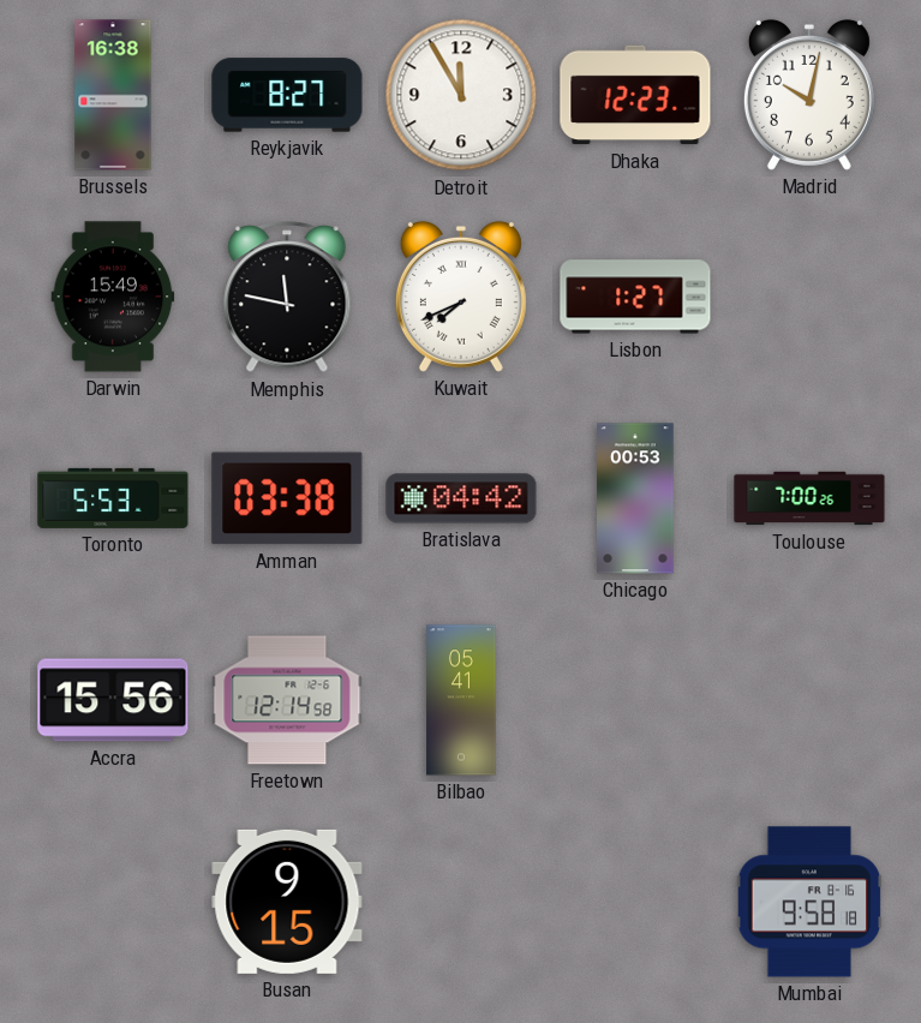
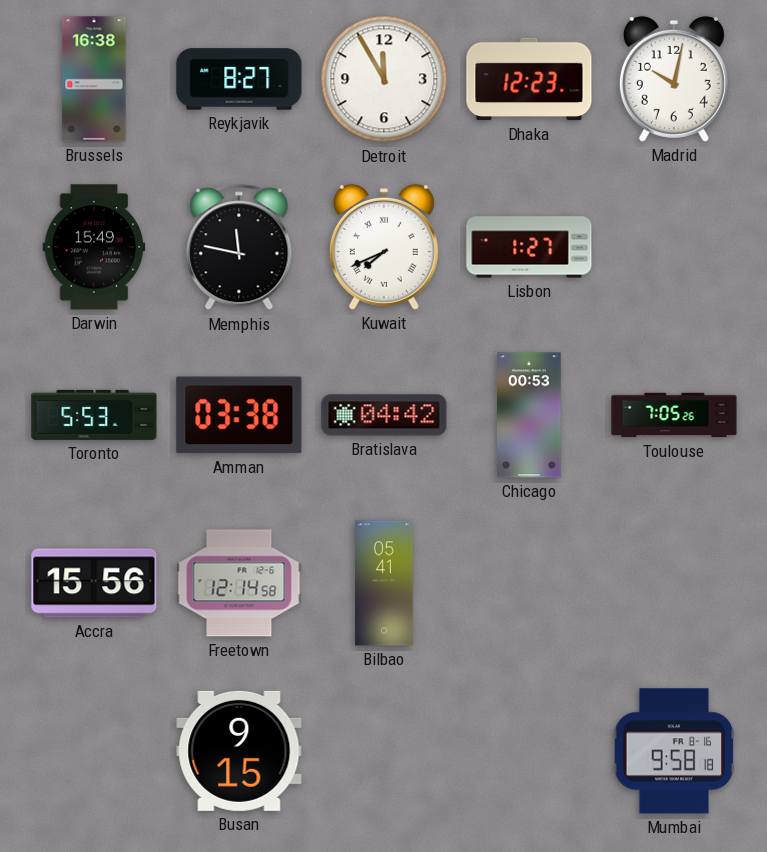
Toulouse: 7:00 -> 7:05 (674, 415)
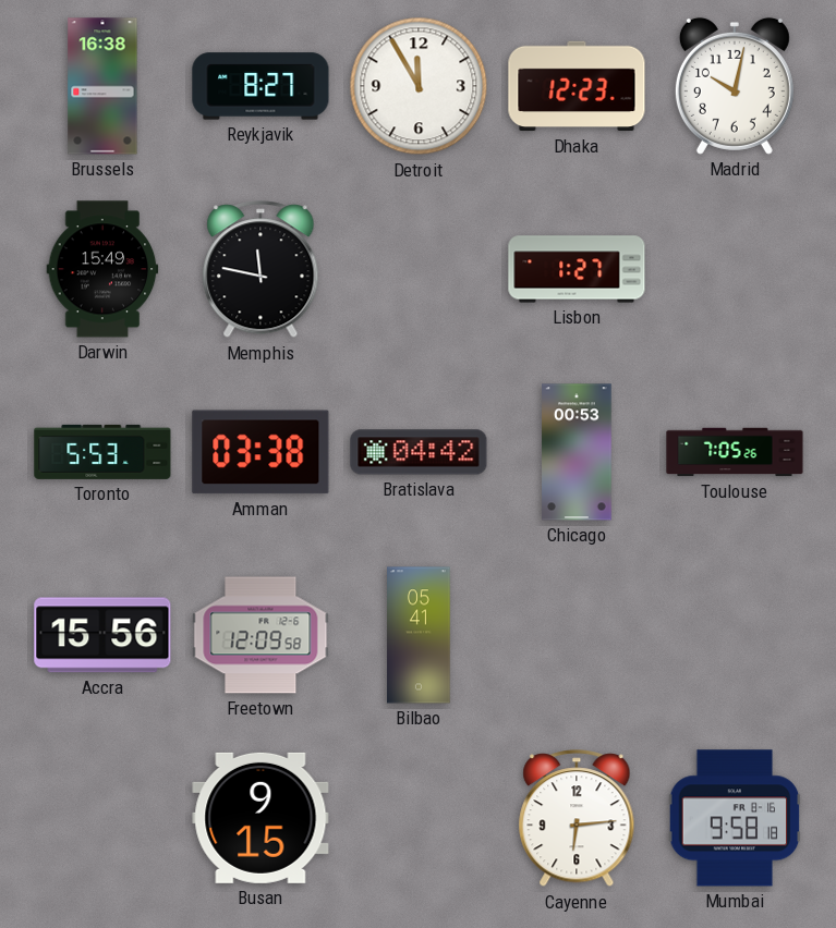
Kuwait: 7:41 -> none (384, 247)
Freetown: 12:14 -> 12:09 (261, 635)
Cayenne: none -> 6:14 (577, 819)
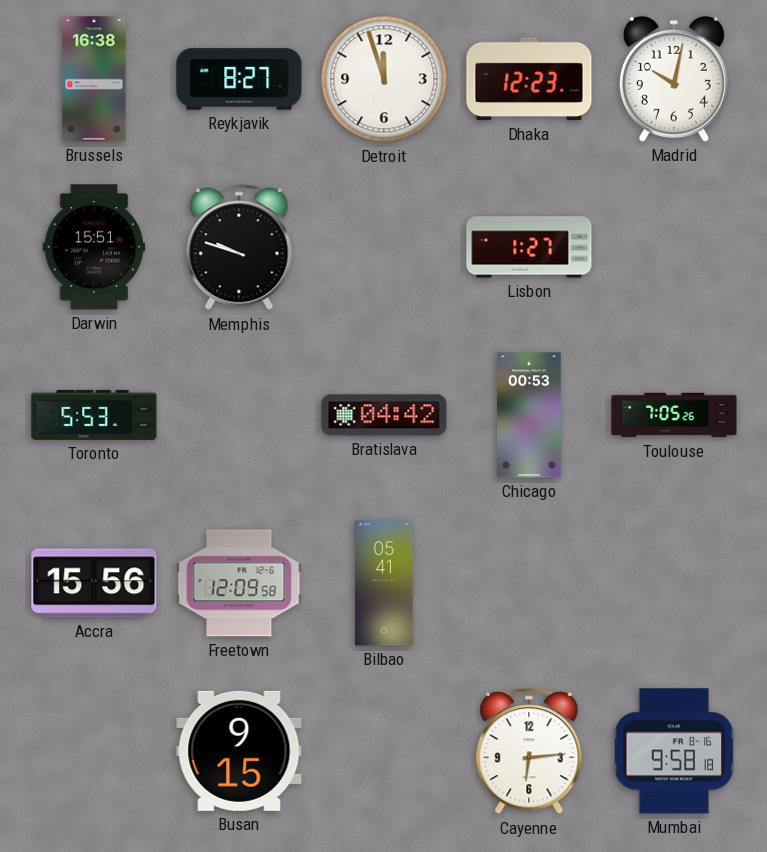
Detroit: 11:55 -> 11:57 (384, 79)
Darwin: 15:49 -> 15:51 (94, 247)
Memphis: 11:47 -> 9:48 (239, 248)
Amman: 03:38 -> none (261, 452)
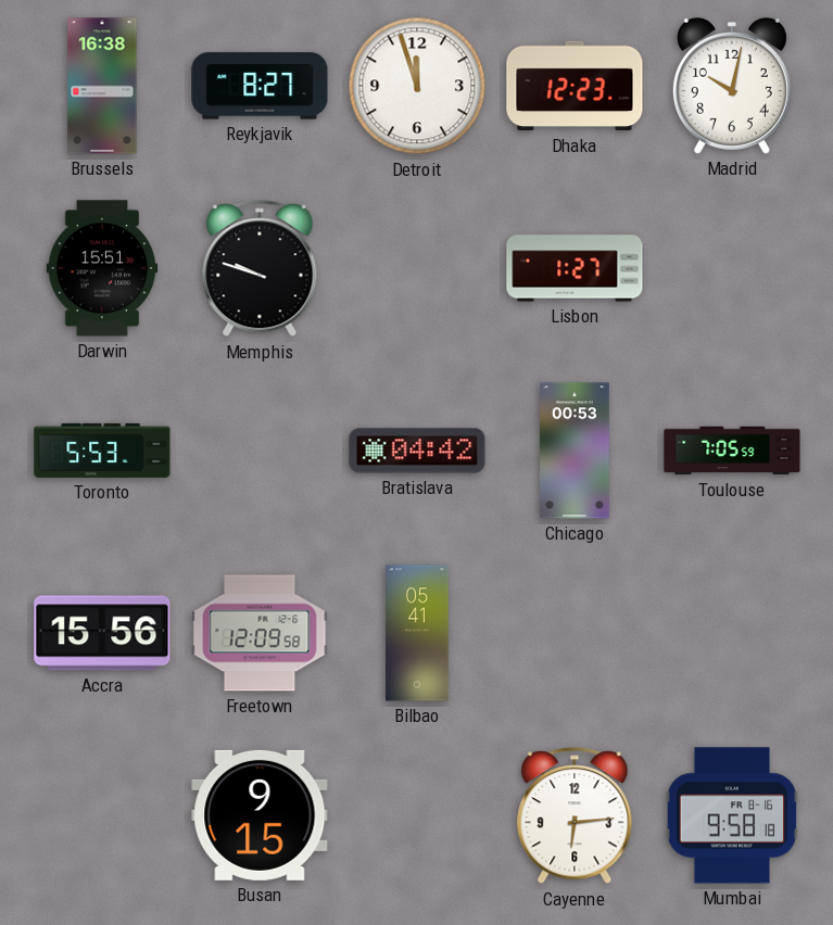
Toulouse: 7:05:26 -> 7:05:59 (732, 451)
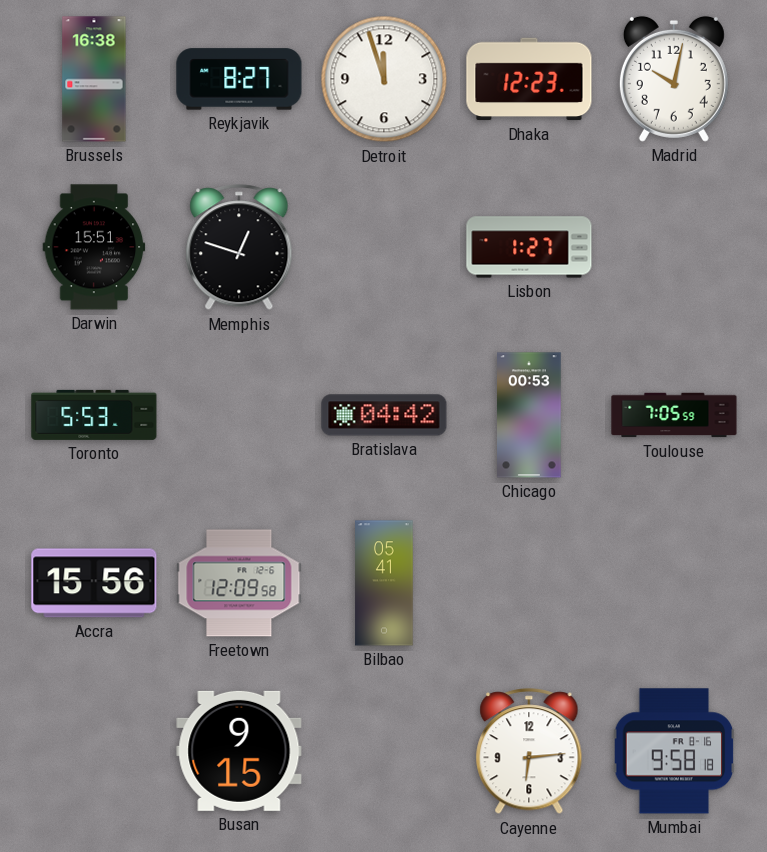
Memphis: 9:48 -> 12:48 (239, 248)
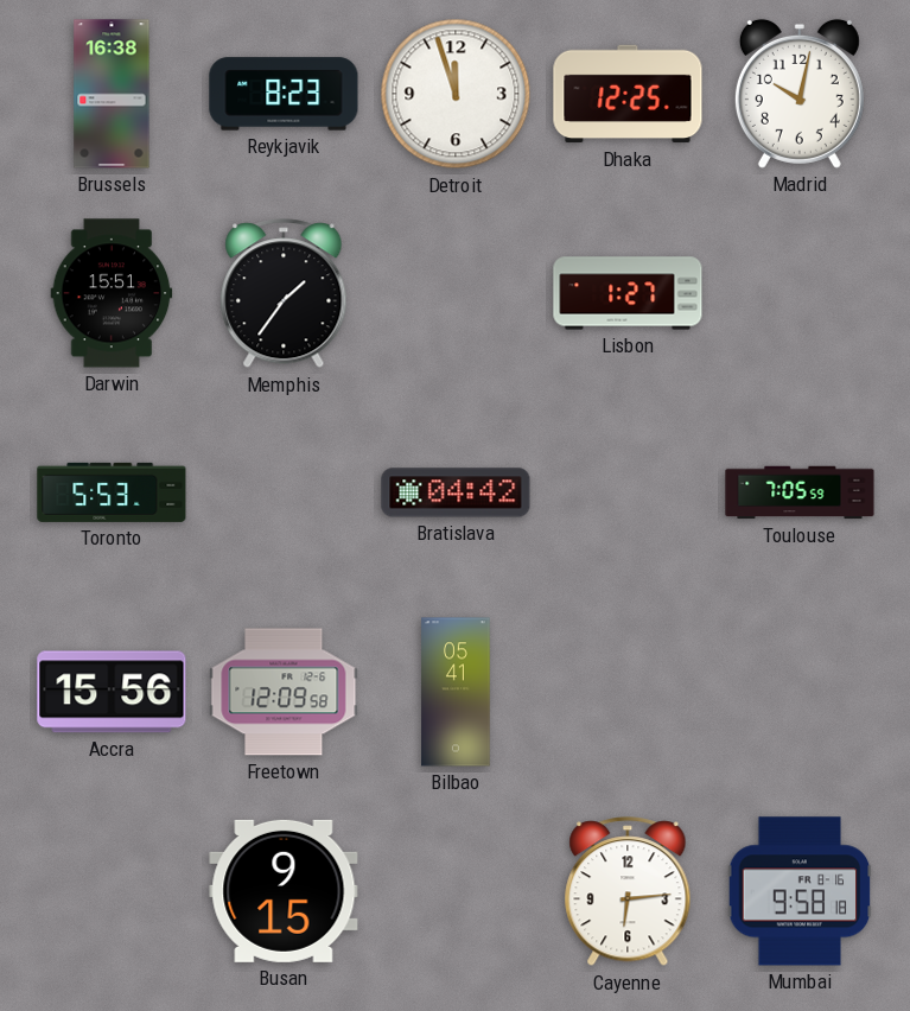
Reykjavik: 8:27 -> 8:23 (284, 94)
Dhaka: 12:23 -> 12:25 (628, 94)
Memphis: 12:48 -> 1:36 (284, 294)
Chicago: 00:53 -> none (529, 415)
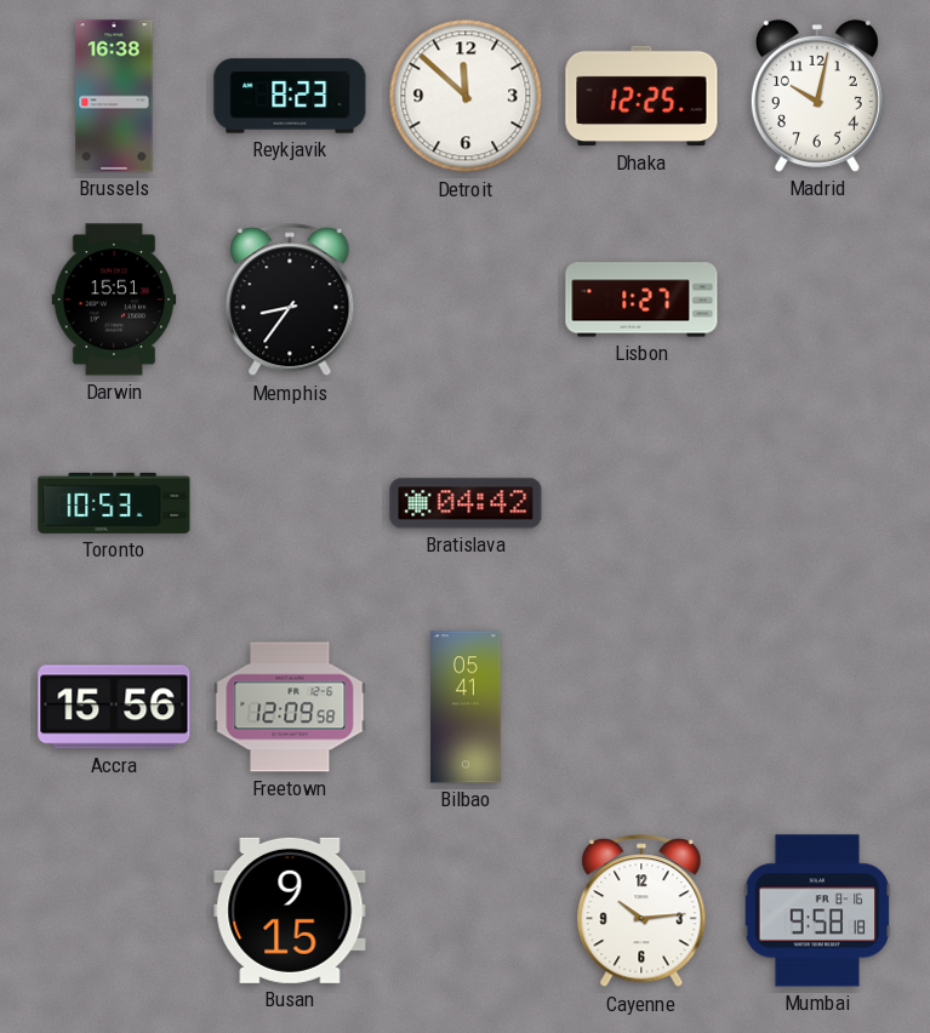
Detroit: 11:57 -> 11:52 (466, 96)
Memphis: 1:36 -> 8:36 (290, 301)
Toronto: 5:53 -> 10:53 (114, 503)
Toulouse: 7:05 -> none (800, 492)
Cayenne: 6:14 -> 10:14 (641, 912)
